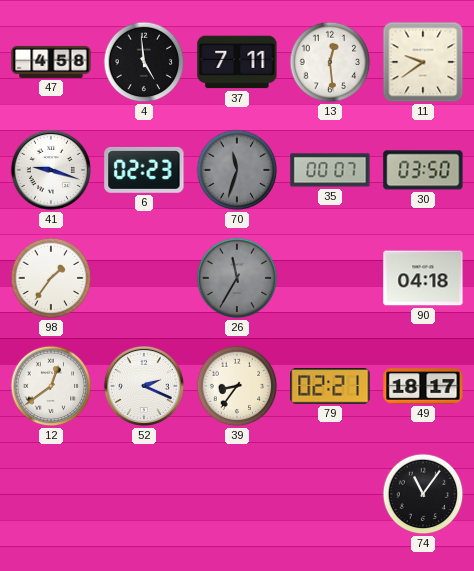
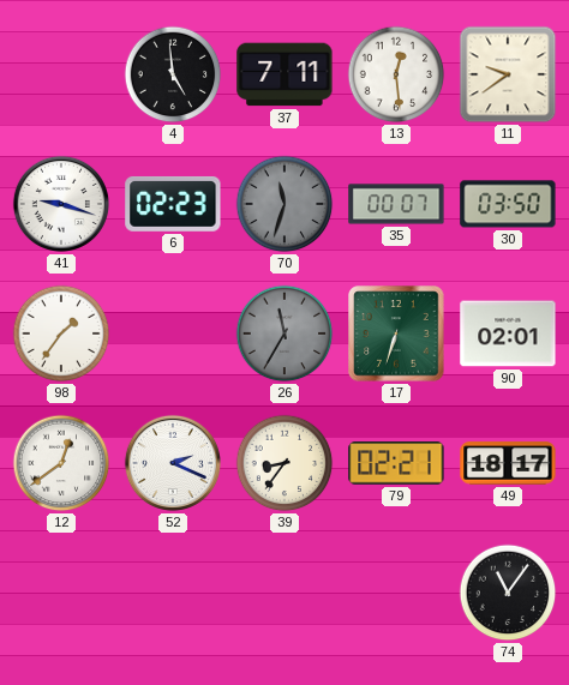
47: 4:58 -> none (51, 62)
17: none -> 6:33 (396, 334)
90: 04:18 -> 02:01 (508, 334)
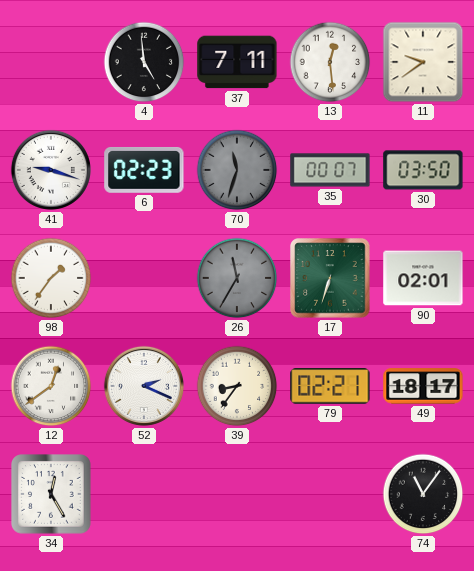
34: none -> 12:25 (51, 494)
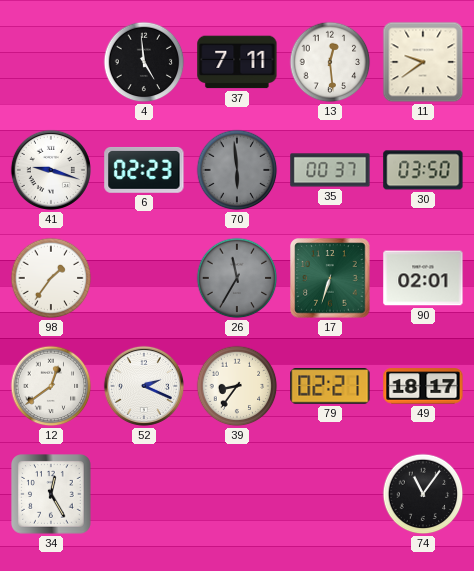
70: 11:33 -> 5:59 (237, 170)
35: 00:07 -> 00:37 (330, 170)
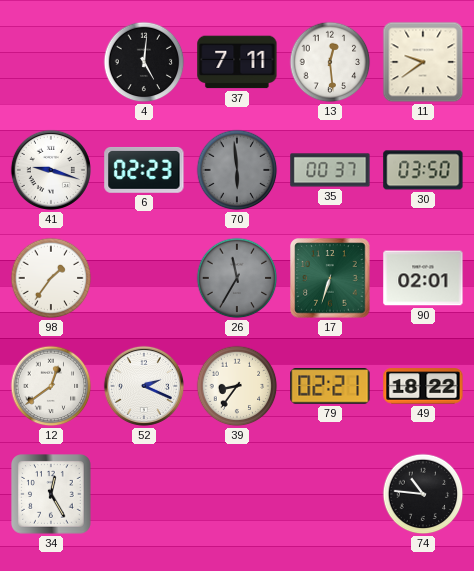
4: 4:59 -> 5:01 (144, 62)
49: 18:17 -> 18:22 (423, 386)
74: 11:06 -> 10:46 (423, 494)
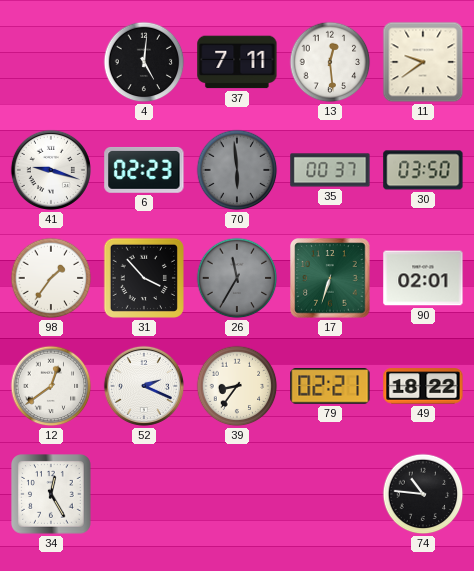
31: none -> 3:53 (144, 278)
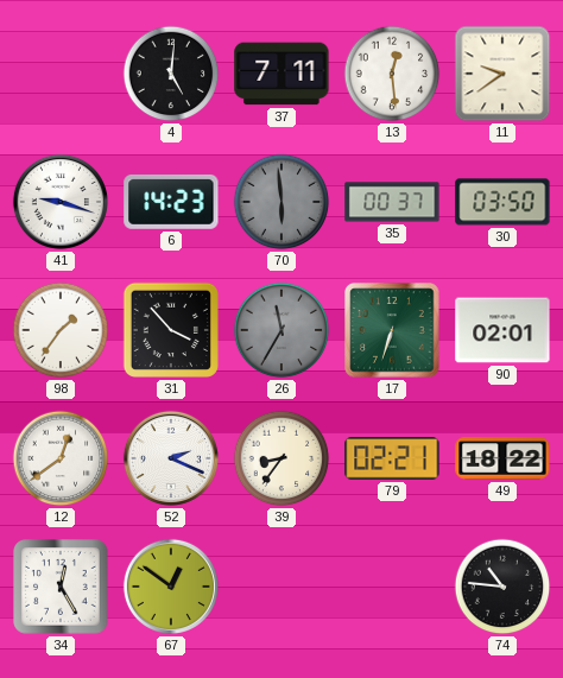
6: 02:23 -> 14:23 (171, 202)
67: none -> 12:51 (171, 587)
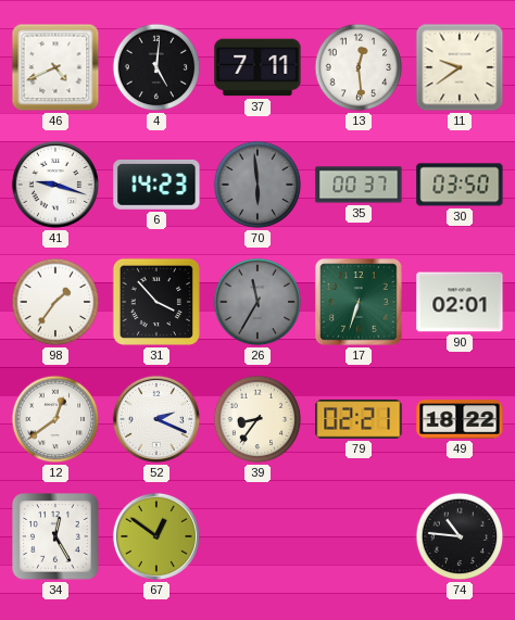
46: none -> 4:41 (55, 67)
